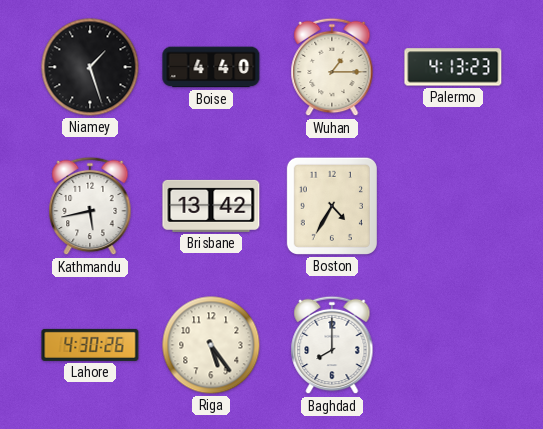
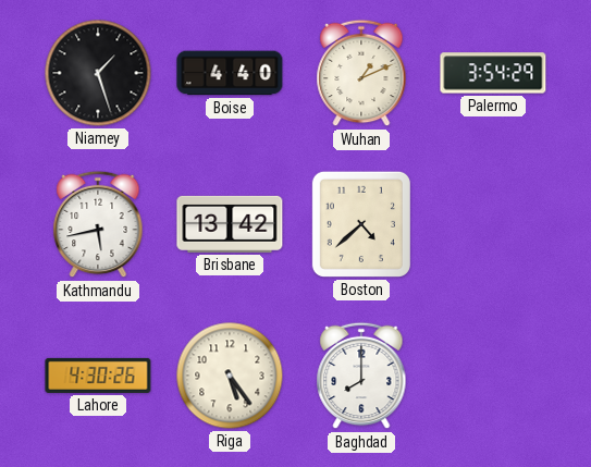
Wuhan: 1:15 -> 1:11 (361, 73)
Palermo: 4:13 -> 3:54 (493, 73)
Boston: 4:35 -> 4:38 (361, 224)
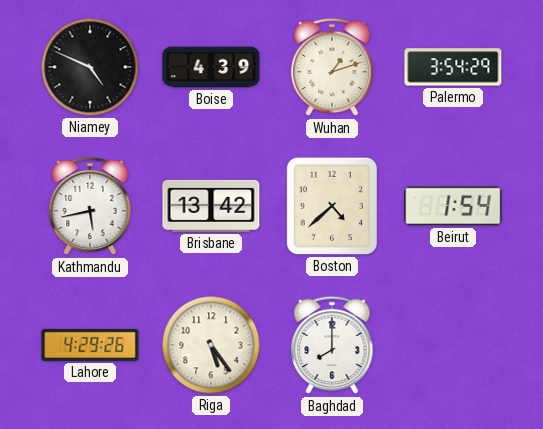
Niamey: 1:27 -> 4:49 (90, 67)
Boise: 4:40 -> 4:39 (211, 67)
Wuhan: 1:11 -> 1:12 (332, 67)
Beirut: none -> 1:54 (453, 206)
Lahore: 4:30 -> 4:29 (90, 345)
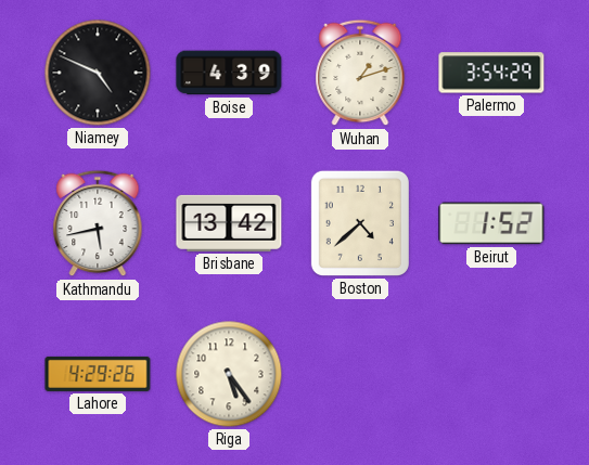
Beirut: 1:54 -> 1:52 (491, 223)
Baghdad: 8:00 -> none (332, 345)
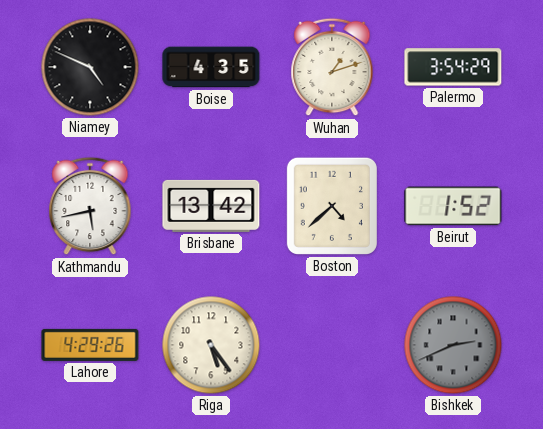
Boise: 4:39 -> 4:35 (211, 67)
Bishkek: none -> 2:41 (453, 345)
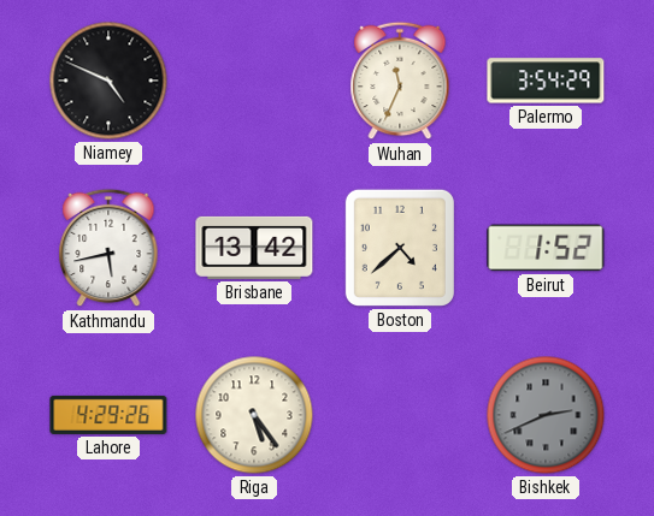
Boise: 4:35 -> none (211, 67)
Wuhan: 1:12 -> 11:34 (400, 81)
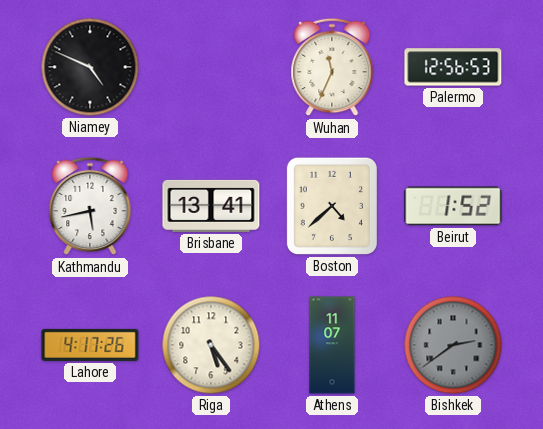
Palermo: 3:54 -> 12:56 (453, 67)
Brisbane: 13:42 -> 13:41 (211, 206)
Lahore: 4:29 -> 4:17 (90, 345)
Athens: none -> 11:07 (332, 345)
Bishkek: 2:41 -> 2:39 (453, 345)
